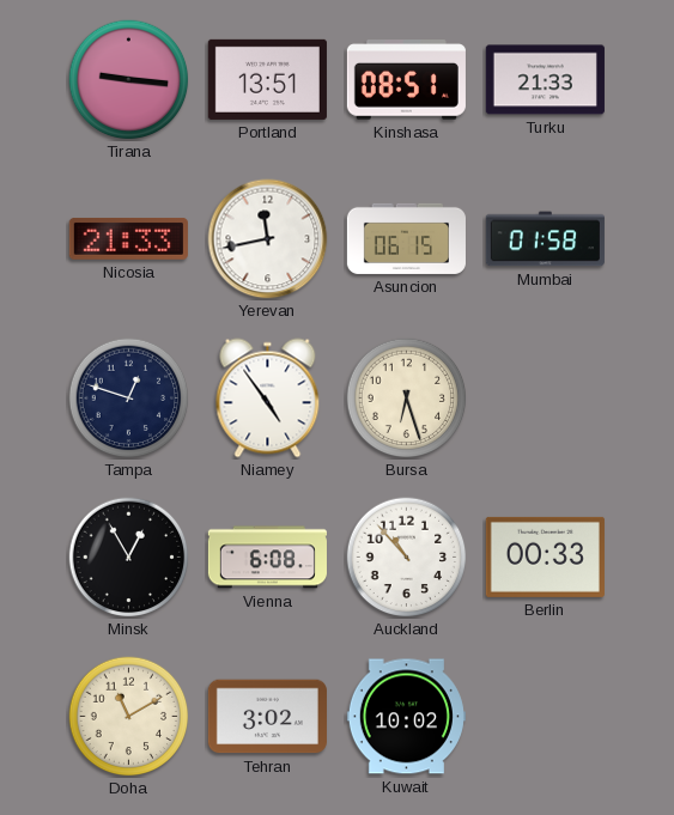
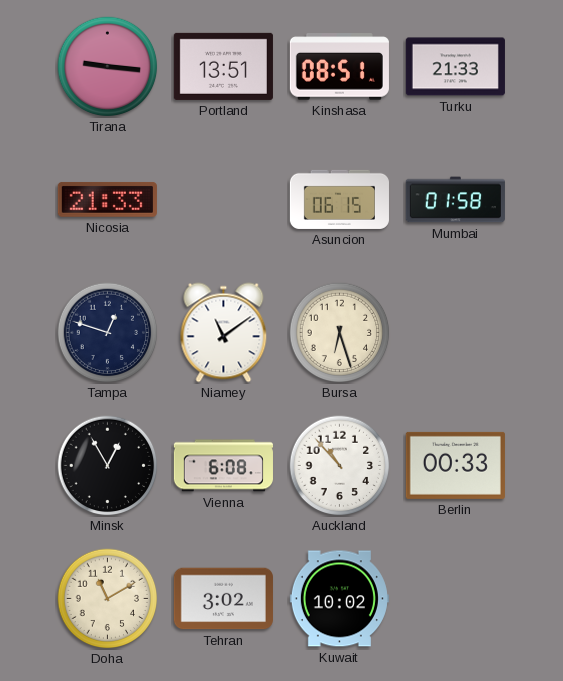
Yerevan: 11:43 -> none (268, 239)
Niamey: 4:54 -> 11:09 (224, 333)
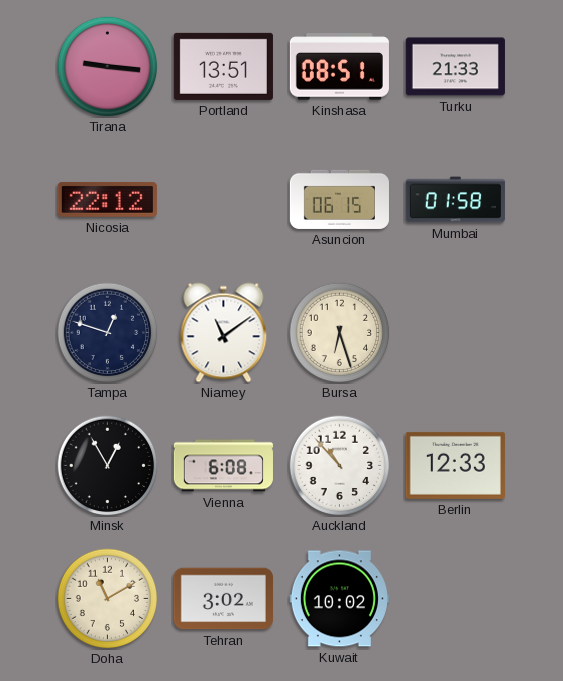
Nicosia: 21:33 -> 22:12 (107, 200)
Berlin: 00:33 -> 12:33 (455, 465)
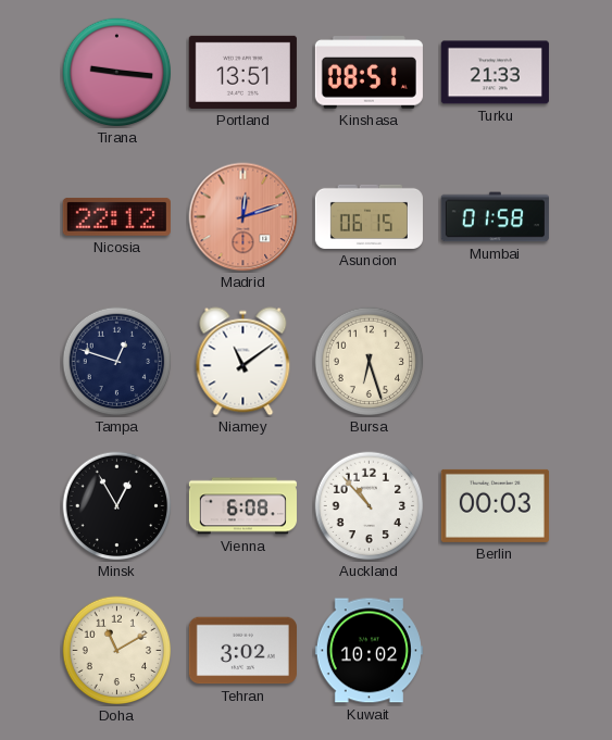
Madrid: none -> 12:12 (243, 217)
Berlin: 12:33 -> 00:03 (495, 505)
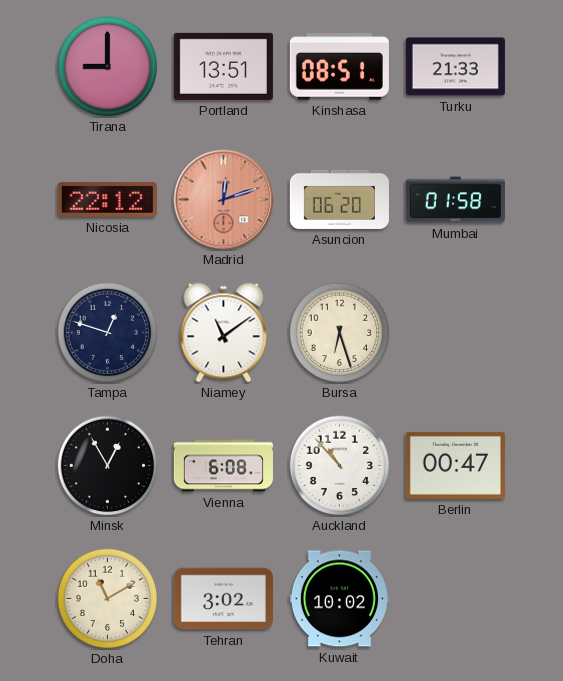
Tirana: 9:16 -> 9:00 (108, 67)
Asuncion: 06:15 -> 06:20 (339, 199)
Berlin: 00:03 -> 00:47 (455, 465)
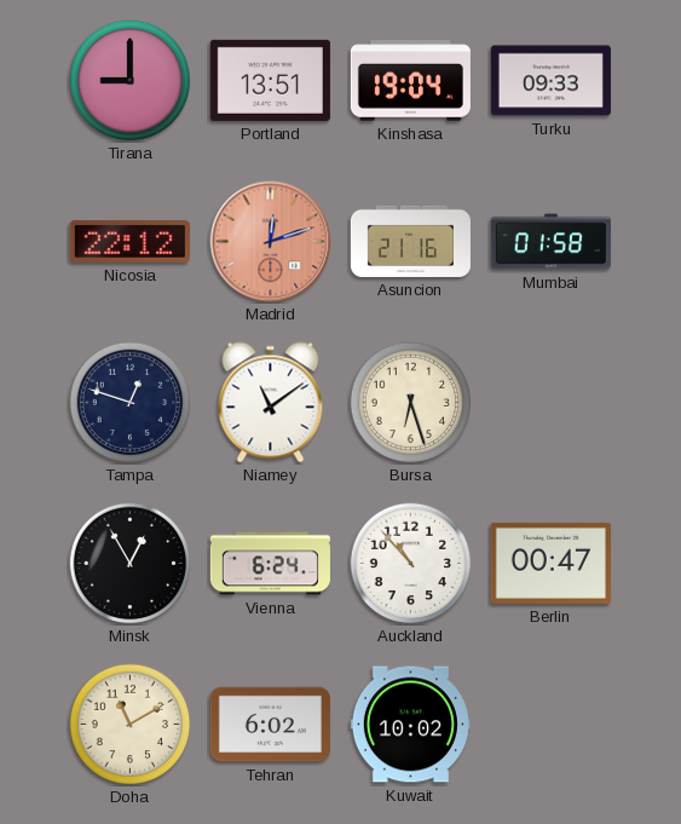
Kinshasa: 08:51 -> 19:04 (410, 81)
Turku: 21:33 -> 09:33 (550, 81)
Asuncion: 06:20 -> 21:16 (410, 241)
Vienna: 6:08 -> 6:24 (270, 564)
Tehran: 3:02 -> 6:02 (270, 725)
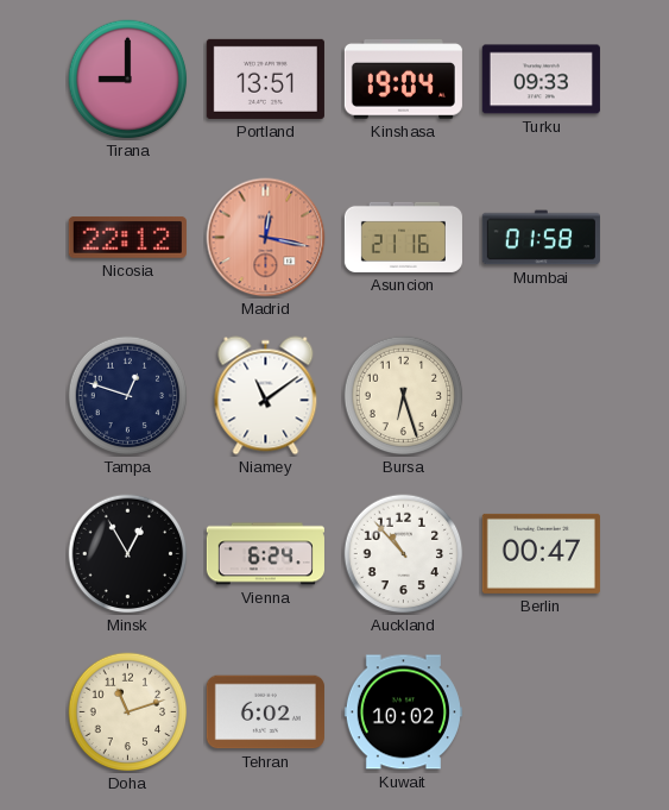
Madrid: 12:12 -> 12:17 (266, 238)
Doha: 11:10 -> 11:12 (128, 712)
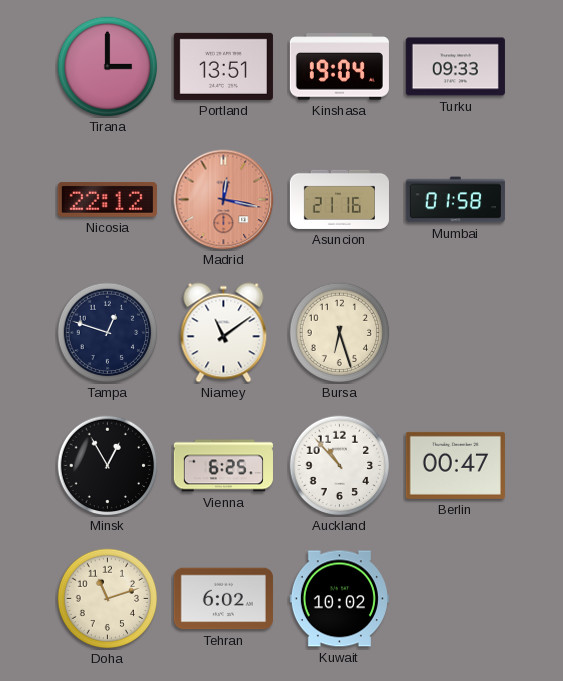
Tirana: 9:00 -> 3:00 (108, 67)
Vienna: 6:24 -> 6:25 (223, 466)
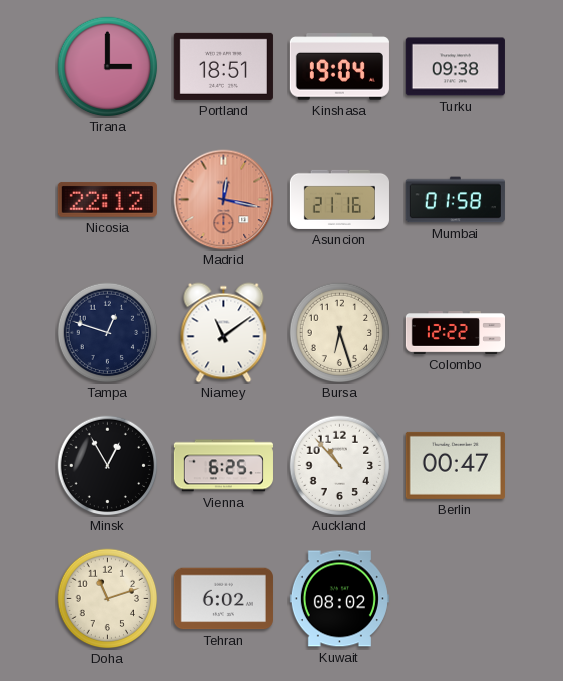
Portland: 13:51 -> 18:51 (223, 66)
Turku: 09:33 -> 09:38 (455, 67)
Colombo: none -> 12:22 (455, 333)
Kuwait: 10:02 -> 08:02 (339, 599)
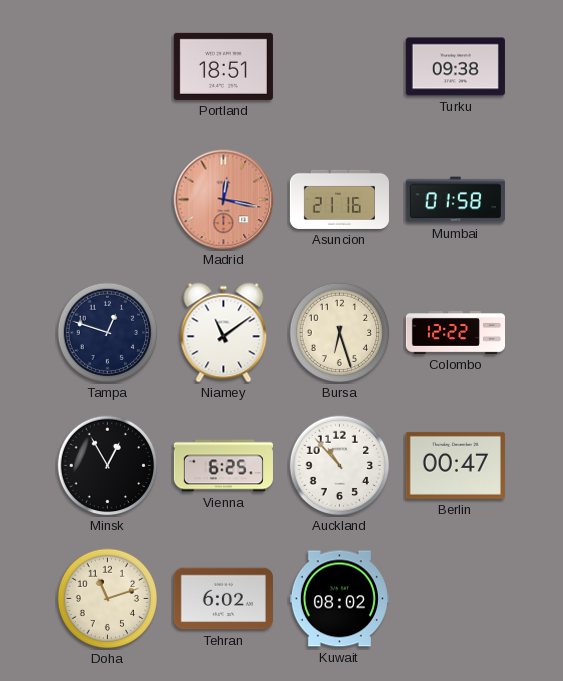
Tirana: 3:00 -> none (108, 67)
Kinshasa: 19:04 -> none (339, 67)
Nicosia: 22:12 -> none (107, 200)
